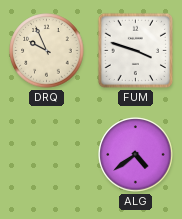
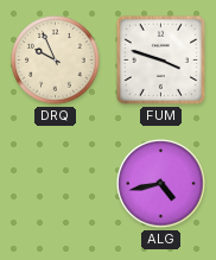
ALG: 4:39 -> 4:43 (161, 184)
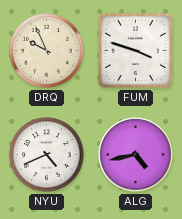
NYU: none -> 4:41 (47, 155)
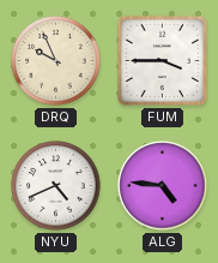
FUM: 3:48 -> 3:45 (162, 60)
ALG: 4:43 -> 4:46 (163, 186)
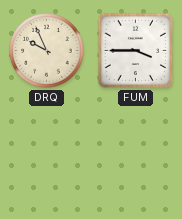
NYU: 4:41 -> none (56, 186)
ALG: 4:46 -> none (163, 186)
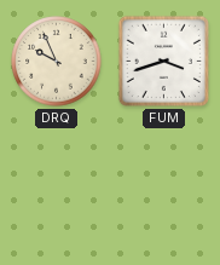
FUM: 3:45 -> 3:42 (163, 61)
